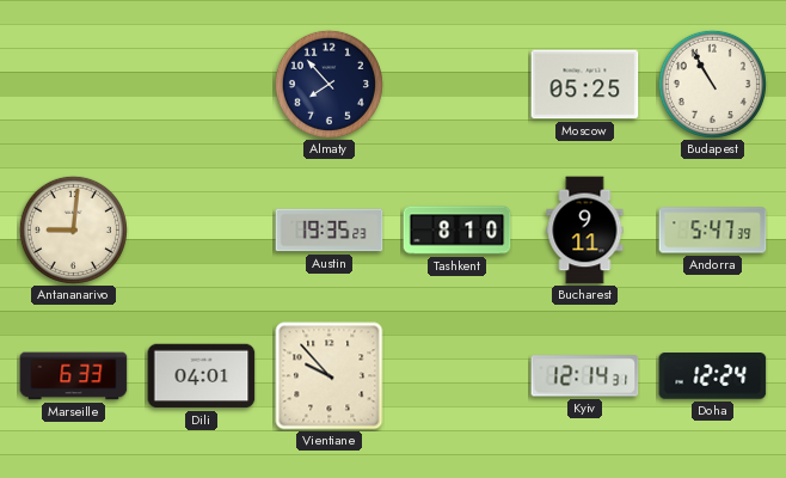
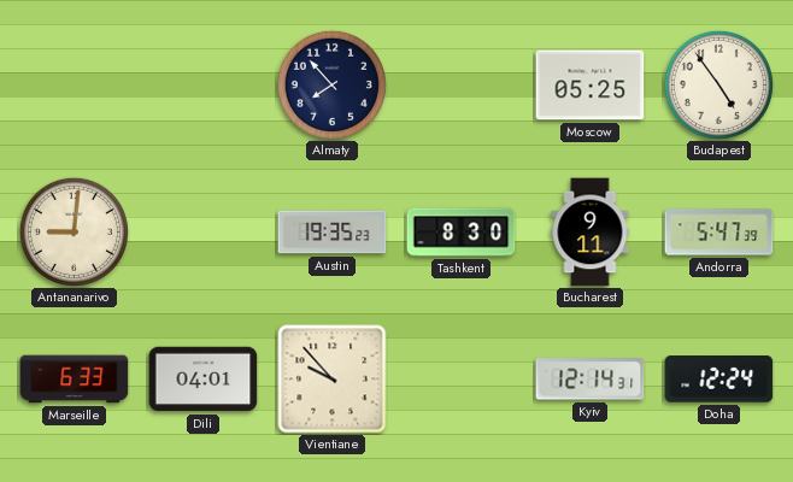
Budapest: 10:55 -> 4:54 (718, 84)
Tashkent: 8:10 -> 8:30 (462, 233)
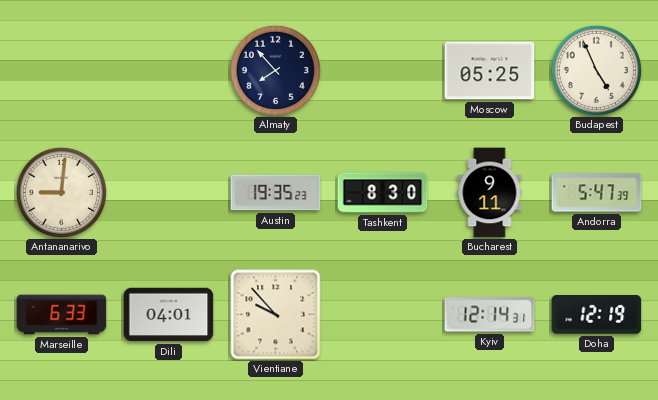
Budapest: 4:54 -> 4:56 (596, 70)
Doha: 12:24 -> 12:19 (597, 315)
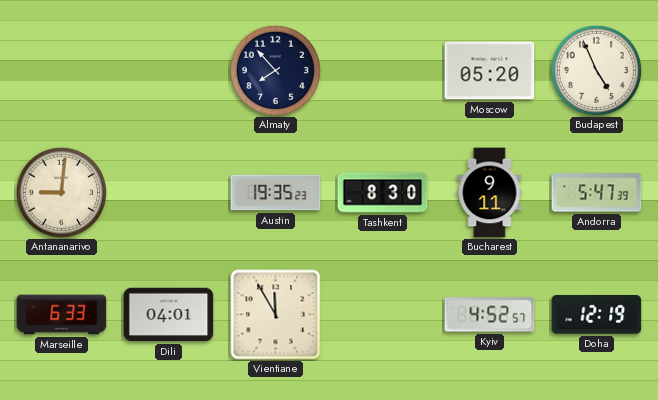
Moscow: 05:25 -> 05:20 (490, 71)
Vientiane: 9:53 -> 11:55 (276, 315)
Kyiv: 12:14 -> 4:52 (490, 315)
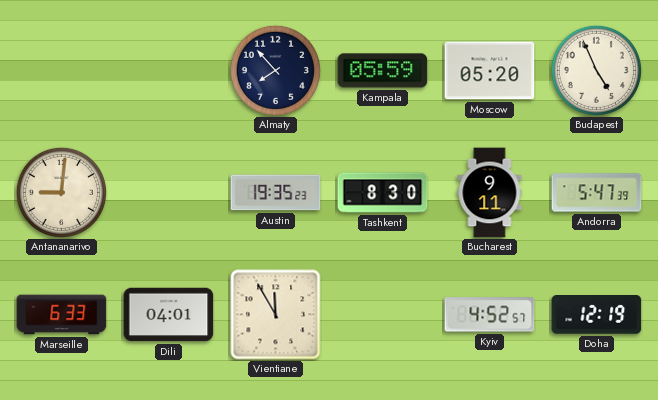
Kampala: none -> 05:59 (383, 71)
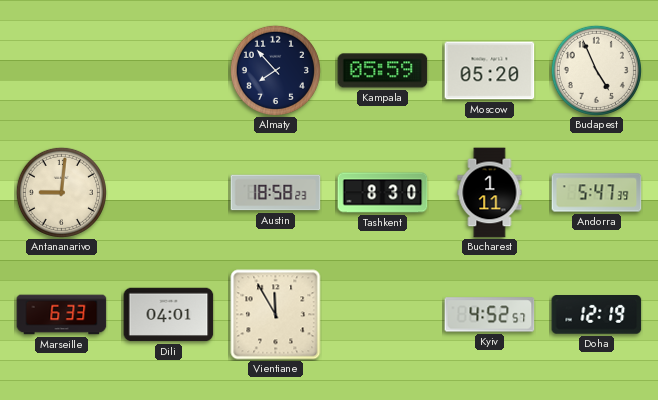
Austin: 19:35 -> 18:58 (276, 193)
Bucharest: 9:11 -> 1:11 (490, 193)
